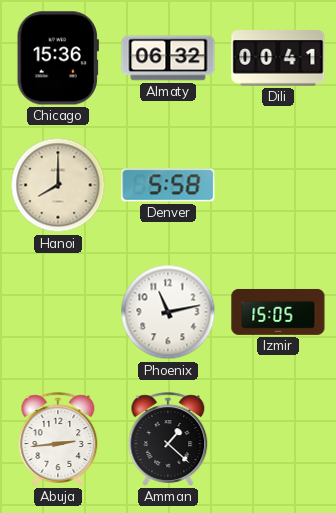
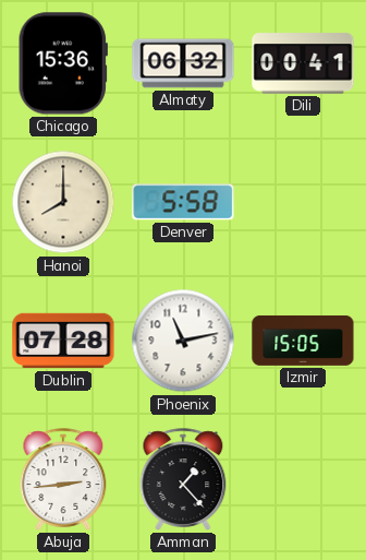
Dublin: none -> 07:28 (63, 341)
Amman: 1:22 -> 1:23 (183, 479)
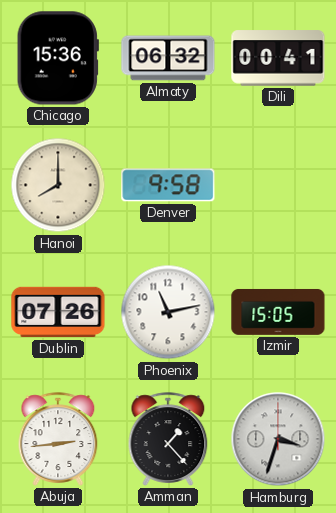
Denver: 5:58 -> 9:58 (168, 185)
Dublin: 07:28 -> 07:26 (58, 312)
Hamburg: none -> 3:33 (278, 439)
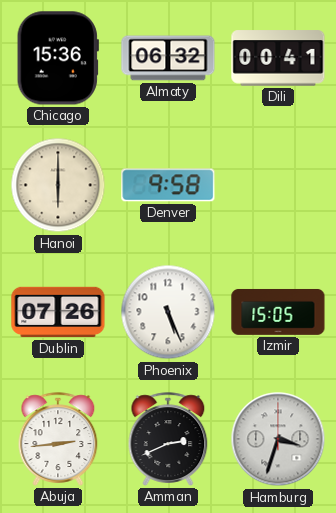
Hanoi: 8:00 -> 6:00 (58, 185)
Phoenix: 11:13 -> 5:26 (168, 312)
Amman: 1:23 -> 2:41 (168, 439)
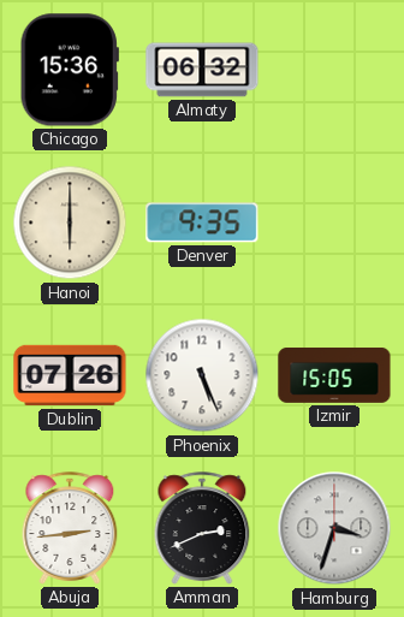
Dili: 00:41 -> none (278, 58)
Denver: 9:58 -> 9:35 (202, 223)
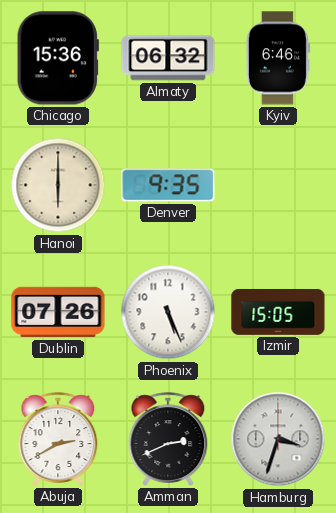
Kyiv: none -> 6:46 (277, 58)
Abuja: 2:44 -> 2:40 (58, 439)
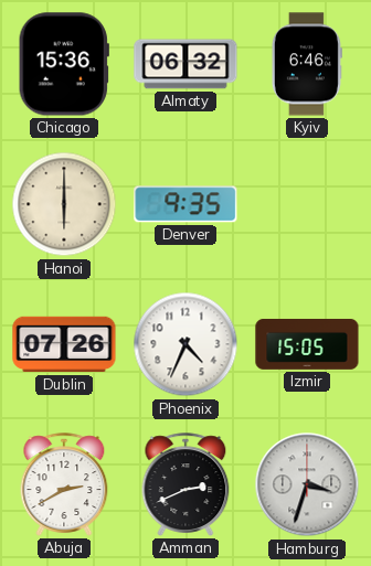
Phoenix: 5:26 -> 4:34 (185, 344)
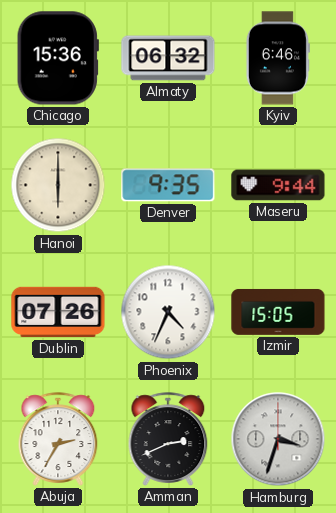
Maseru: none -> 9:44 (278, 185)
Abuja: 2:40 -> 2:35 (58, 439)
